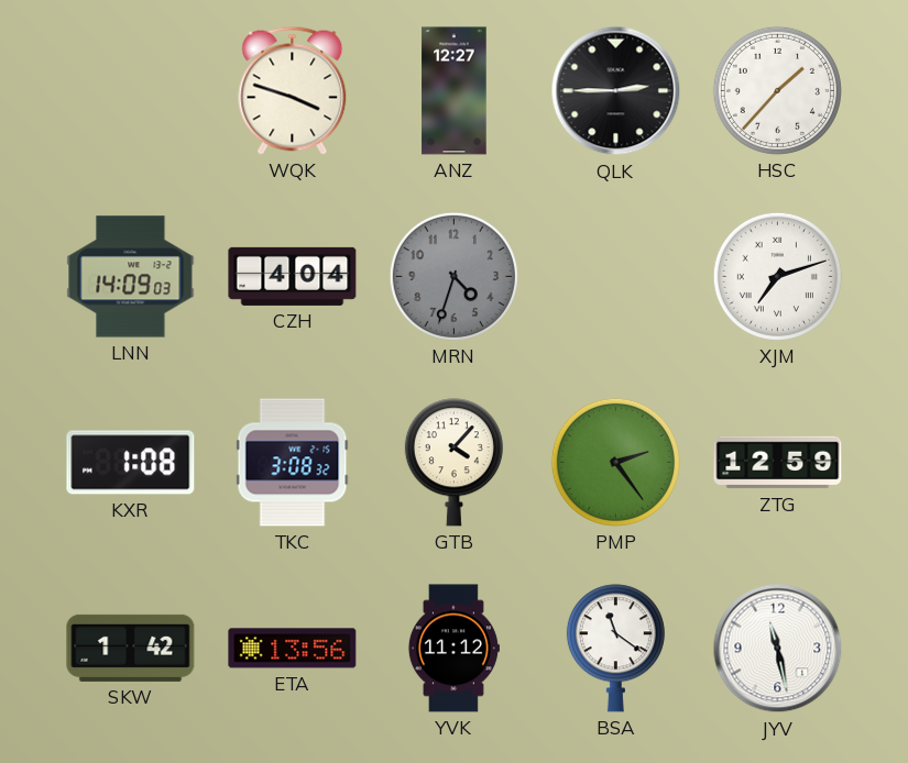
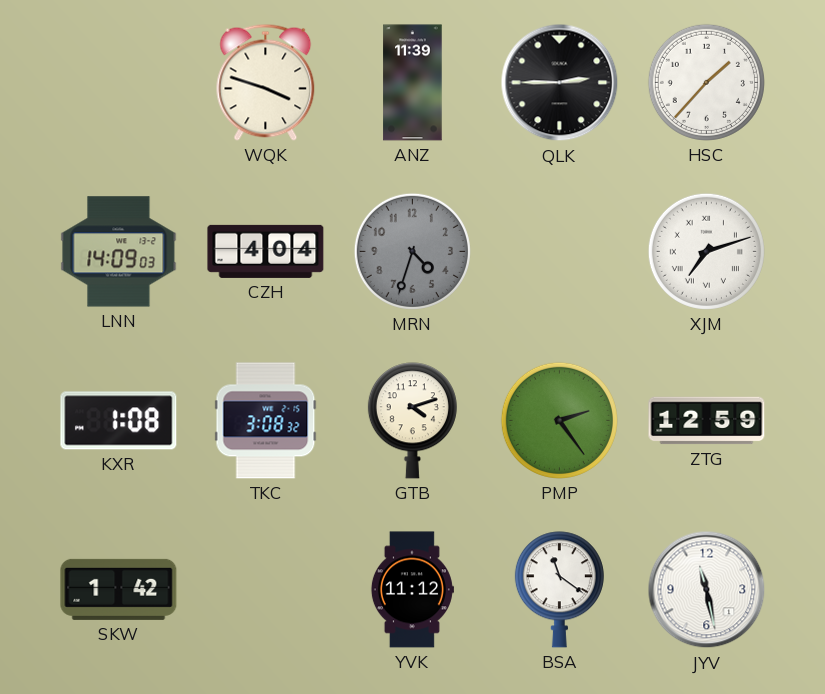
ANZ: 12:27 -> 11:39 (413, 83)
GTB: 4:07 -> 4:12 (412, 421)
ETA: 13:56 -> none (293, 649)
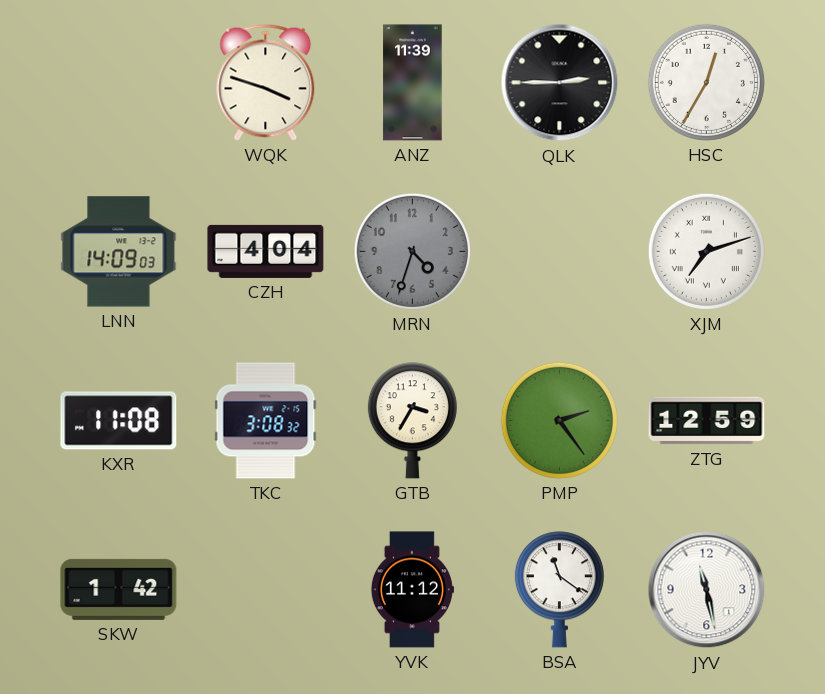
HSC: 1:37 -> 12:35 (706, 82)
KXR: 1:08 -> 11:08 (119, 421)
GTB: 4:12 -> 3:35 (412, 421)
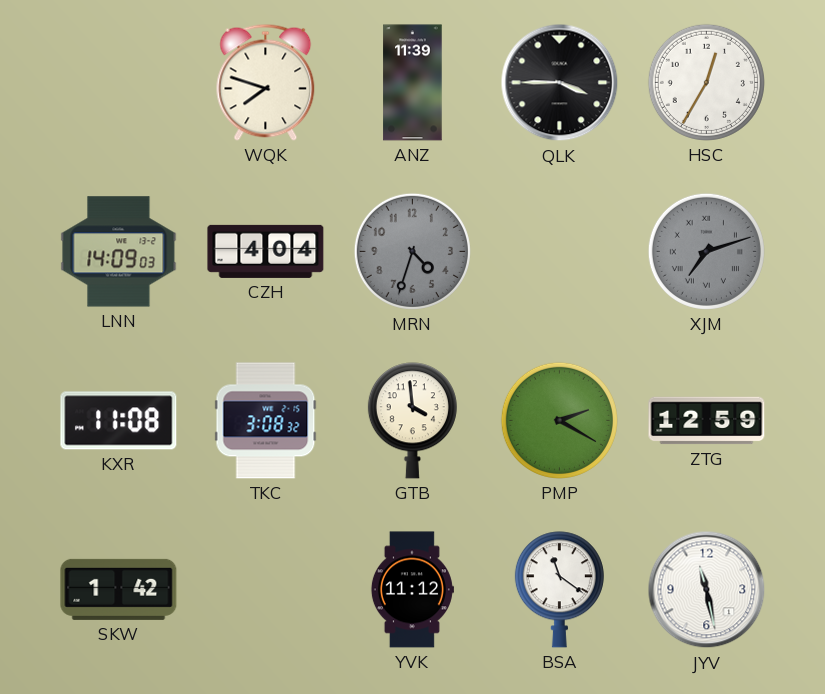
WQK: 3:48 -> 7:48 (266, 82)
QLK: 2:45 -> 3:45 (560, 83)
XJM dial: white -> grey (706, 251)
GTB: 3:35 -> 3:59 (412, 421)
PMP: 2:24 -> 2:20 (559, 420)
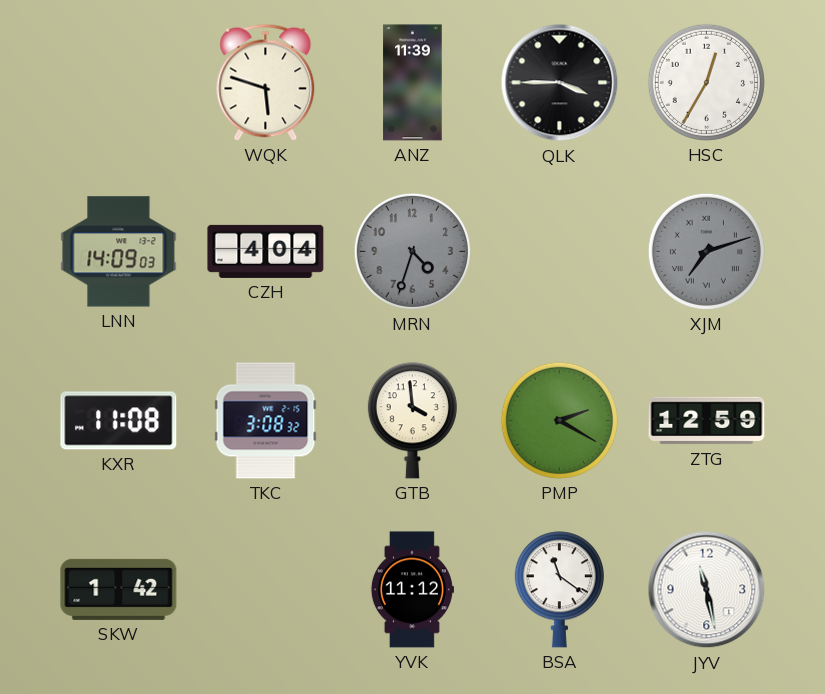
WQK: 7:48 -> 5:48 (266, 82)
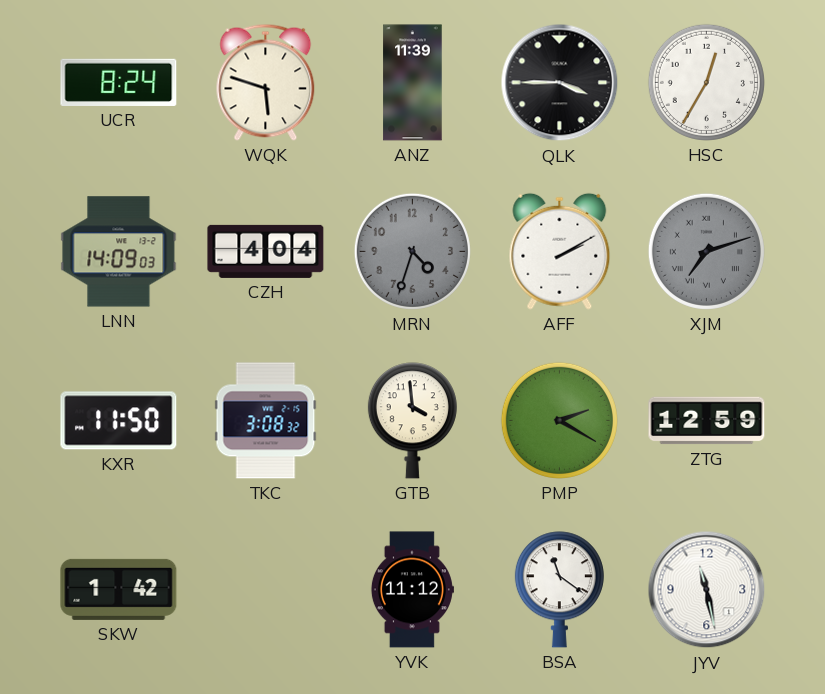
UCR: none -> 8:24 (119, 82)
AFF: none -> 2:10 (560, 251)
KXR: 11:08 -> 11:50 (119, 421)
